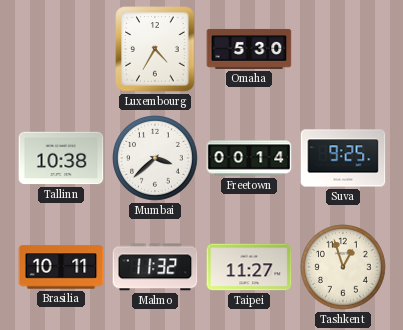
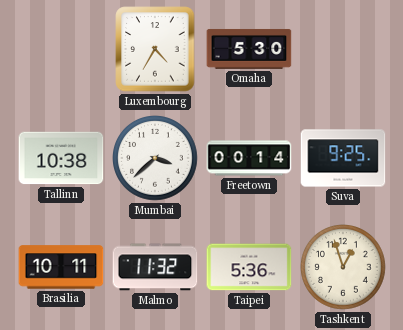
Taipei: 11:27 -> 5:36 (249, 267)
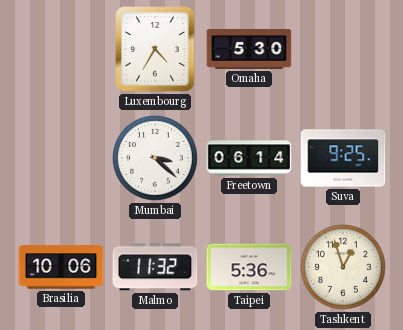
Tallinn: 10:38 -> none (61, 158)
Mumbai: 3:38 -> 3:22 (156, 159)
Freetown: 00:14 -> 06:14 (249, 158)
Brasilia: 10:11 -> 10:06 (61, 267)
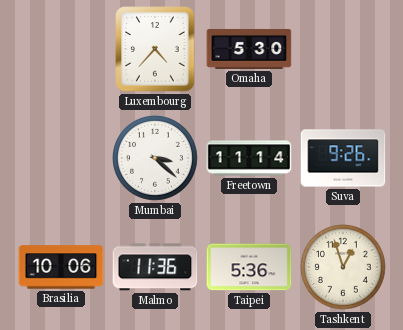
Luxembourg: 4:35 -> 4:37 (155, 49)
Freetown: 06:14 -> 11:14 (249, 158)
Suva: 9:25 -> 9:26 (343, 158)
Malmo: 11:32 -> 11:36 (155, 267)
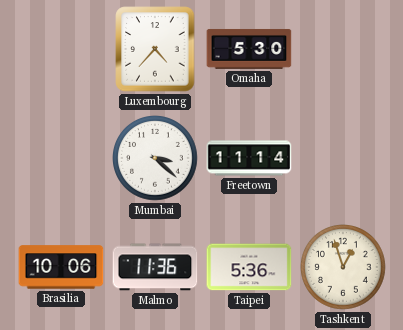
Suva: 9:26 -> none (343, 158)
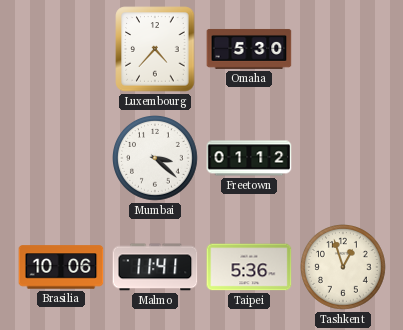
Freetown: 11:14 -> 01:12 (249, 158)
Malmo: 11:36 -> 11:41 (155, 267)
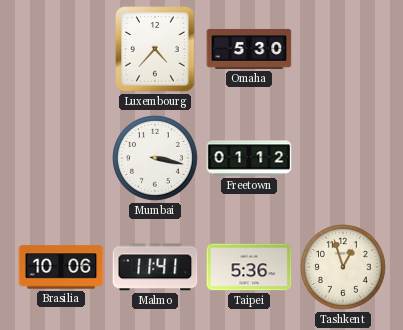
Mumbai: 3:22 -> 3:17 (156, 159)
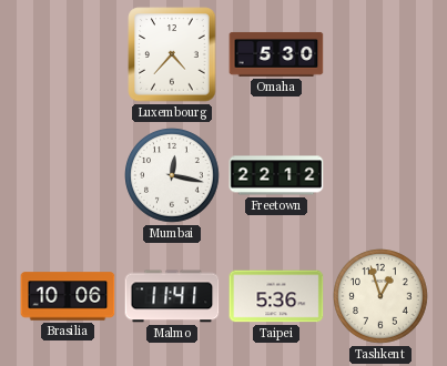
Mumbai: 3:17 -> 12:17 (173, 176)
Freetown: 01:12 -> 22:12 (276, 175)
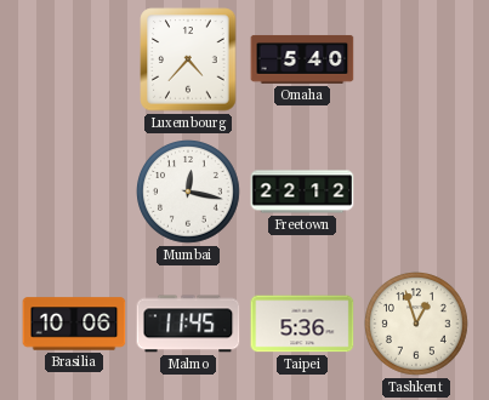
Omaha: 5:30 -> 5:40 (302, 59)
Malmo: 11:41 -> 11:45 (188, 324)
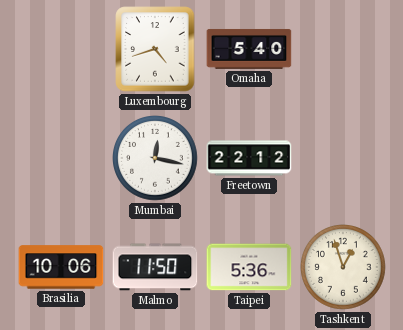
Luxembourg: 4:37 -> 4:42 (155, 49)
Malmo: 11:45 -> 11:50 (155, 267)
